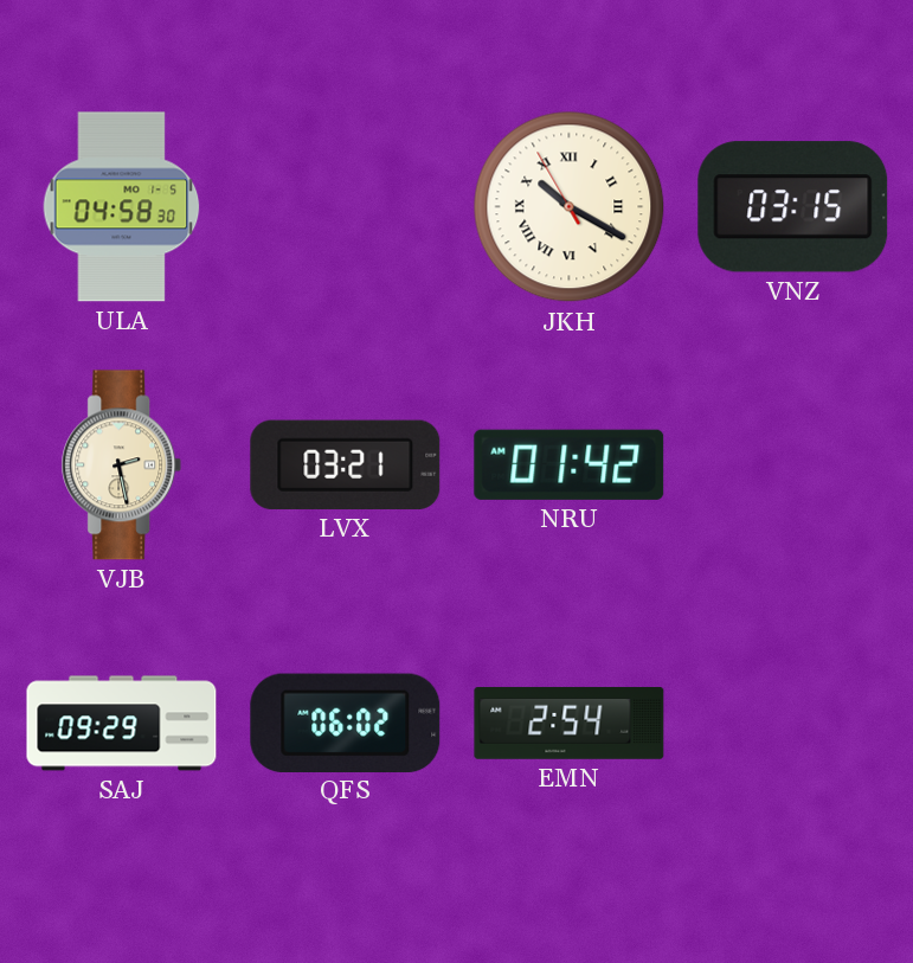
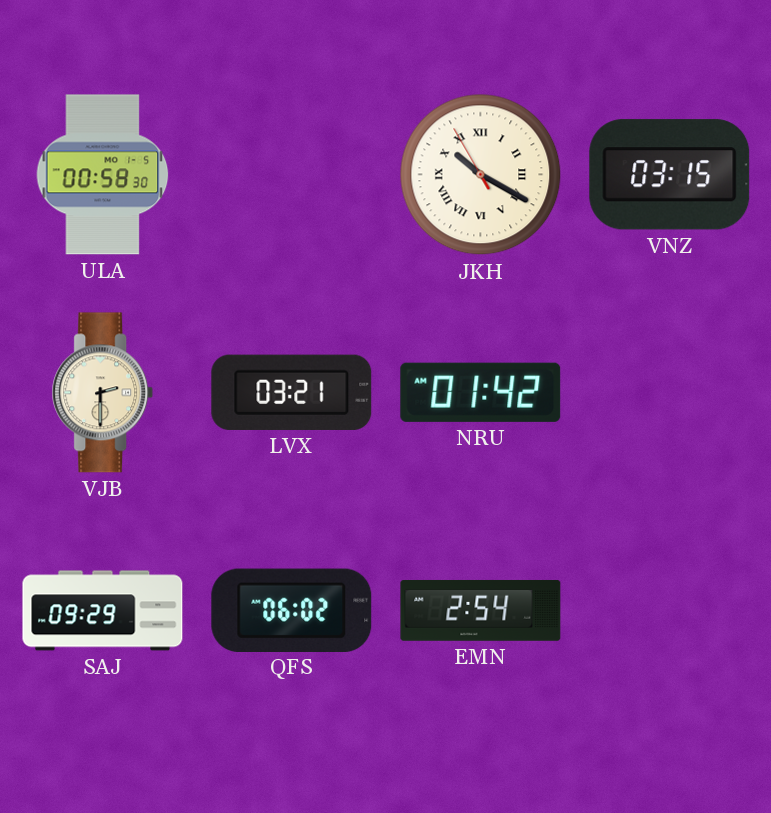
ULA: 04:58 -> 00:58 (103, 175)
VJB: 2:28 -> 2:30 (103, 393)
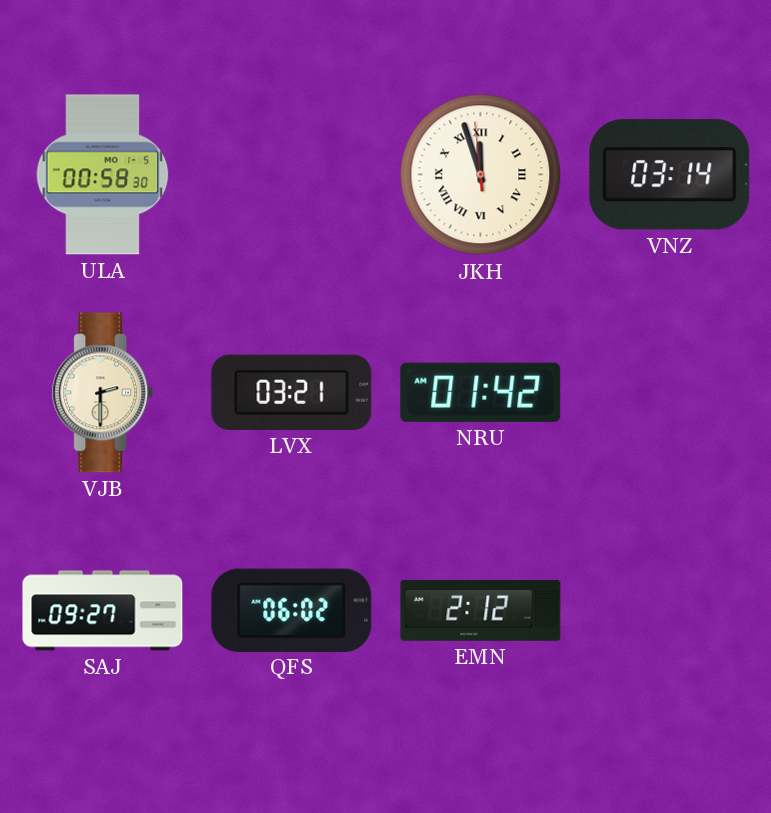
JKH: 10:19 -> 11:56 (481, 175)
VNZ: 03:15 -> 03:14 (670, 175)
SAJ: 09:29 -> 09:27 (103, 611)
EMN: 2:54 -> 2:12 (481, 610)
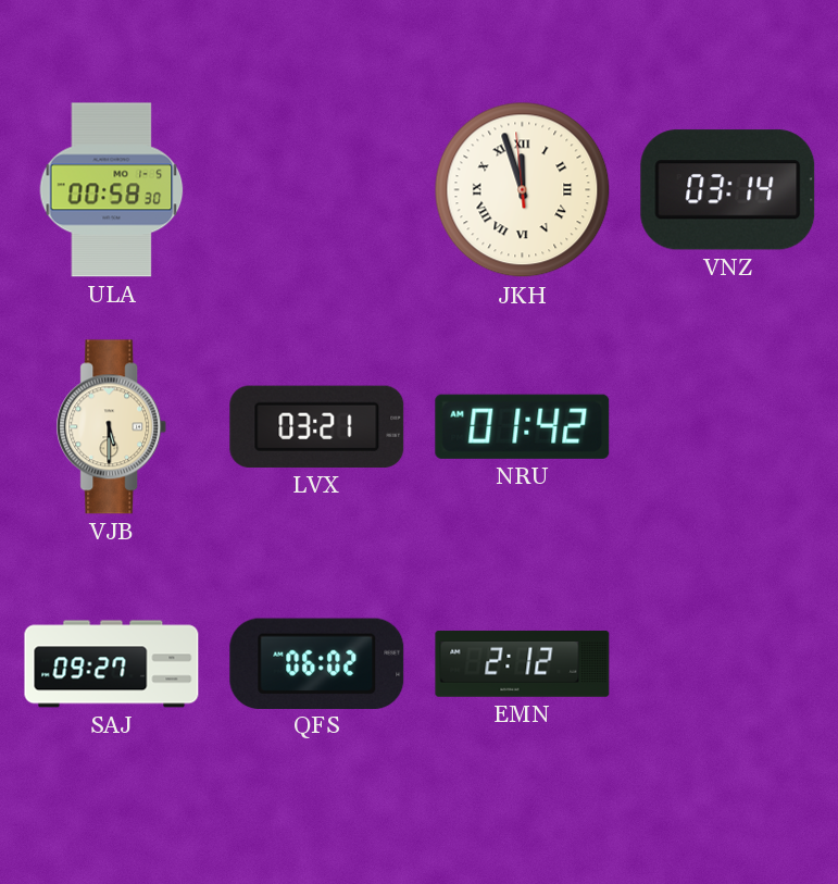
VJB: 2:30 -> 5:30 (112, 427)
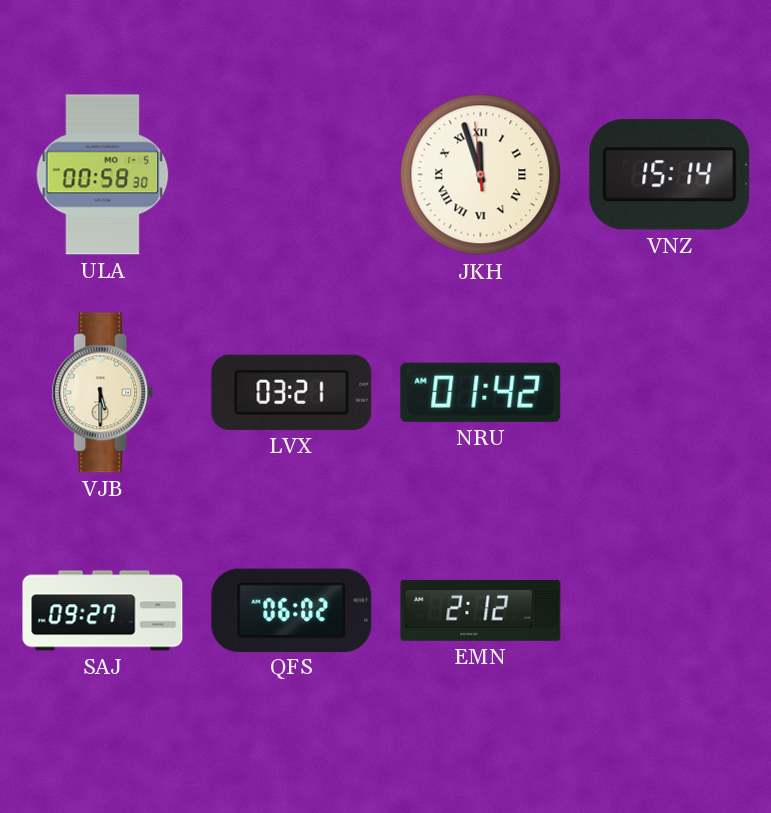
VNZ: 03:14 -> 15:14 (670, 175)
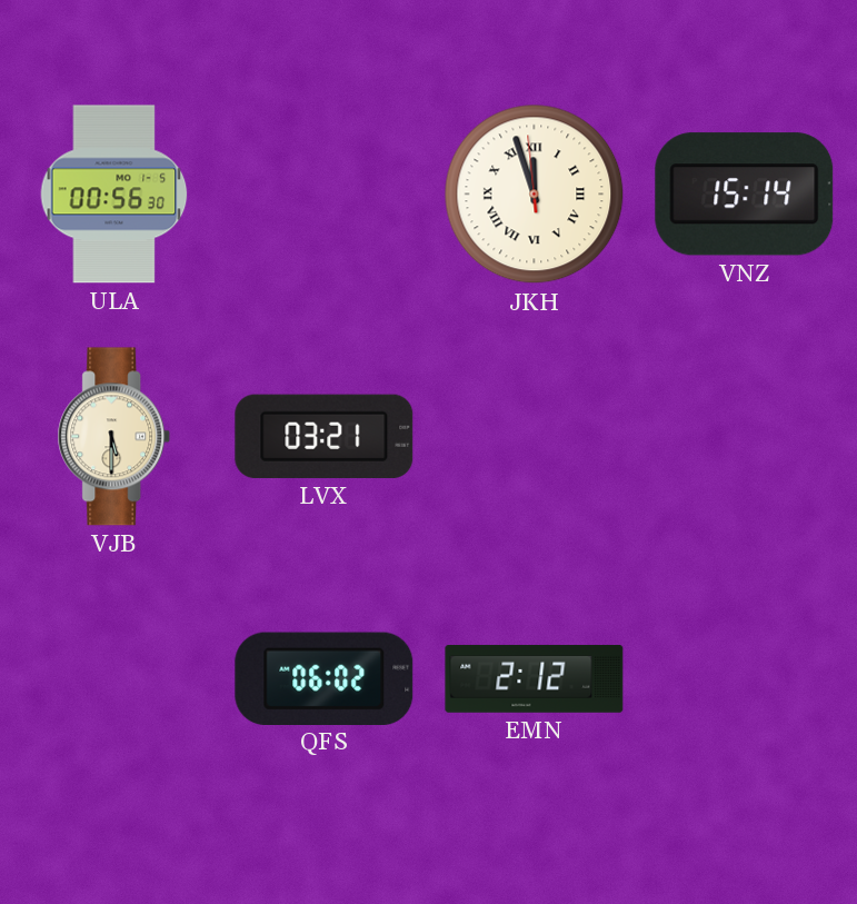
ULA: 00:58 -> 00:56 (114, 195)
NRU: 01:42 -> none (481, 392)
SAJ: 09:27 -> none (103, 611)
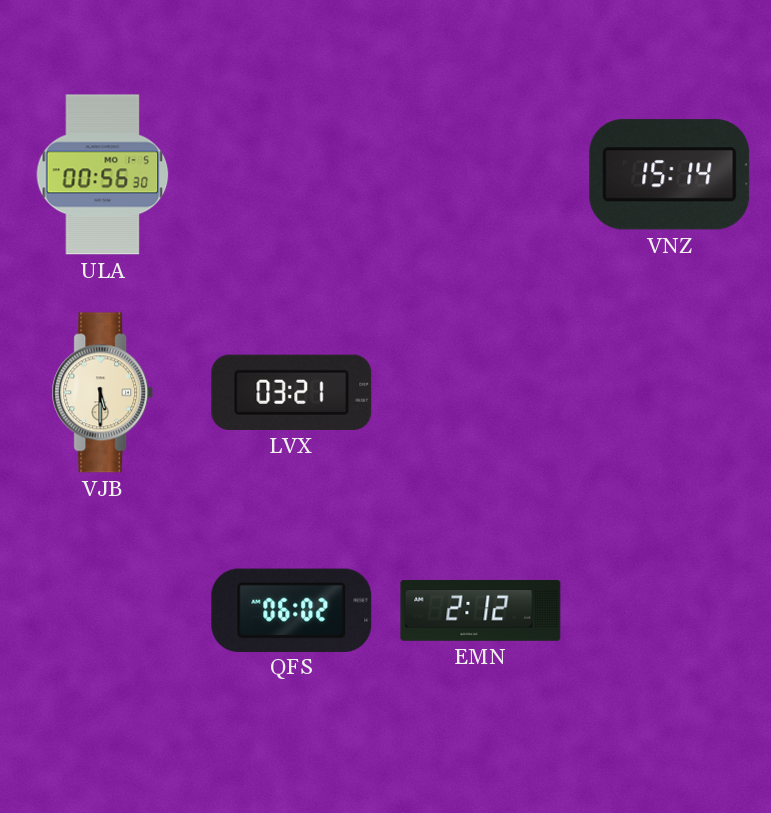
JKH: 11:56 -> none (535, 195)
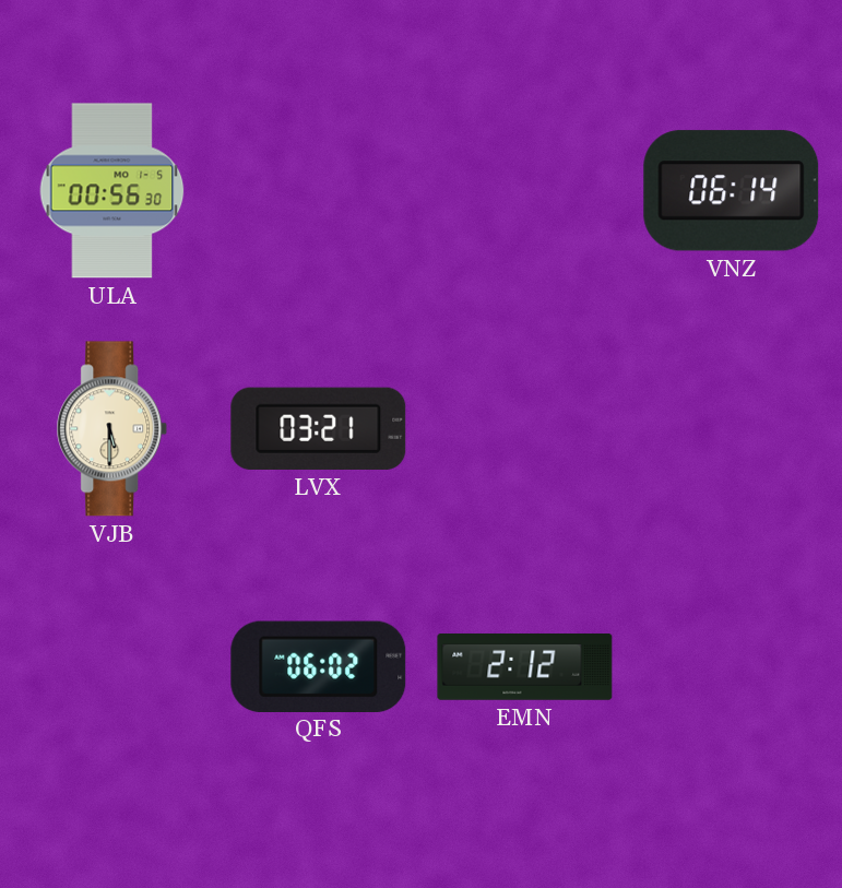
VNZ: 15:14 -> 06:14 (732, 191)
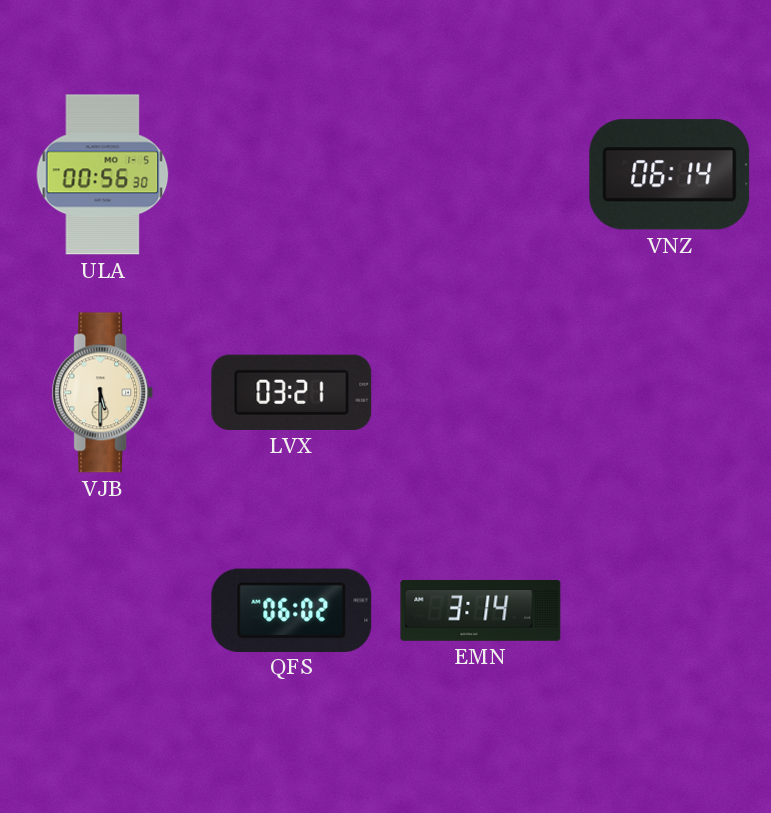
EMN: 2:12 -> 3:14 (481, 610)
